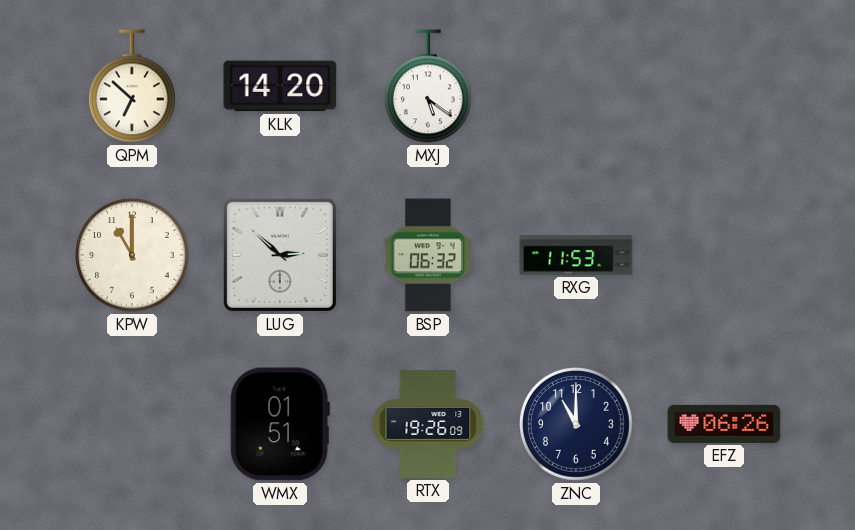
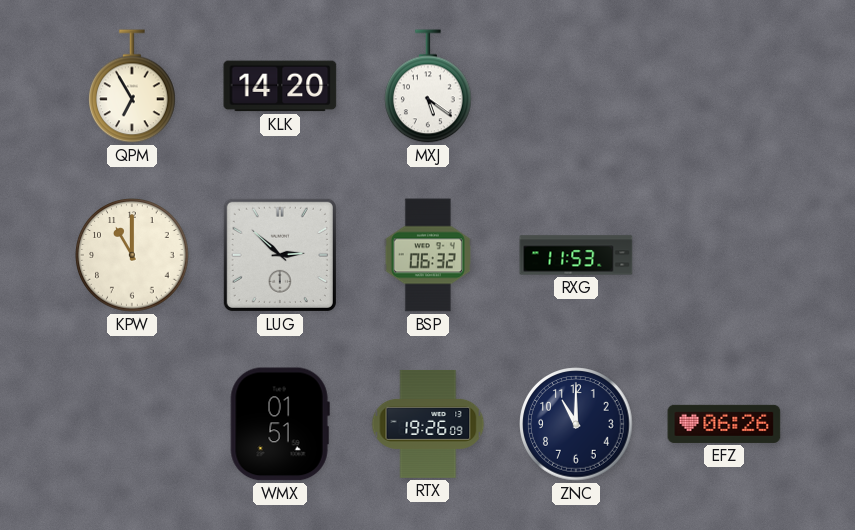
QPM: 6:52 -> 6:55 (133, 86)
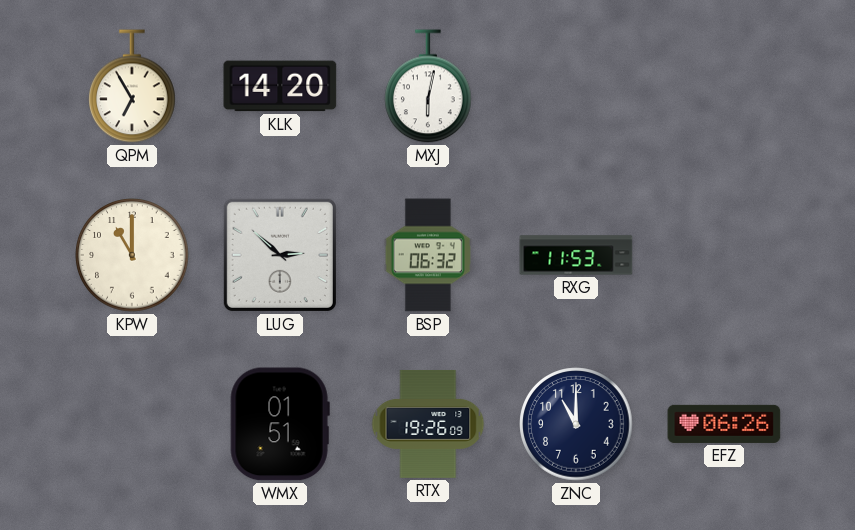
MXJ: 5:21 -> 6:02 (429, 86)
